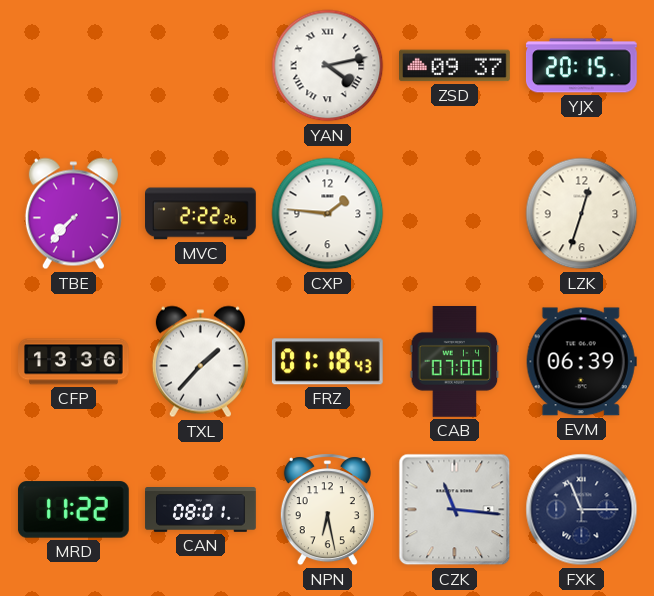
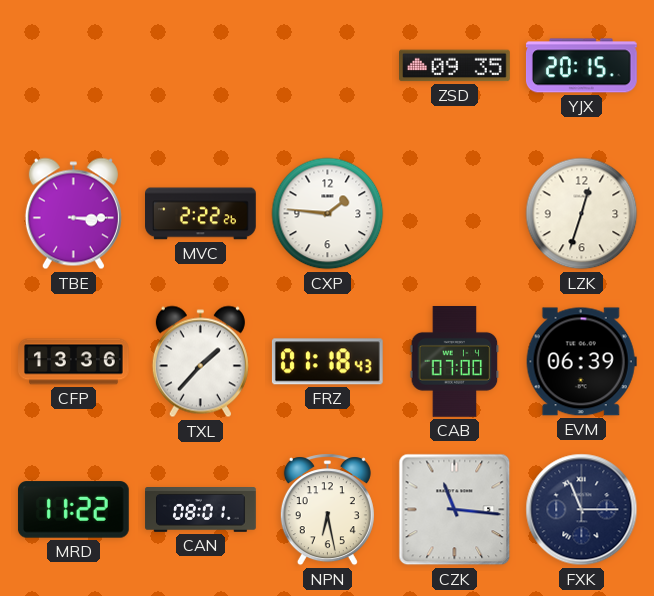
YAN: 4:13 -> none (328, 66)
ZSD: 09:37 -> 09:35 (455, 66)
TBE: 7:37 -> 3:15 (73, 214)
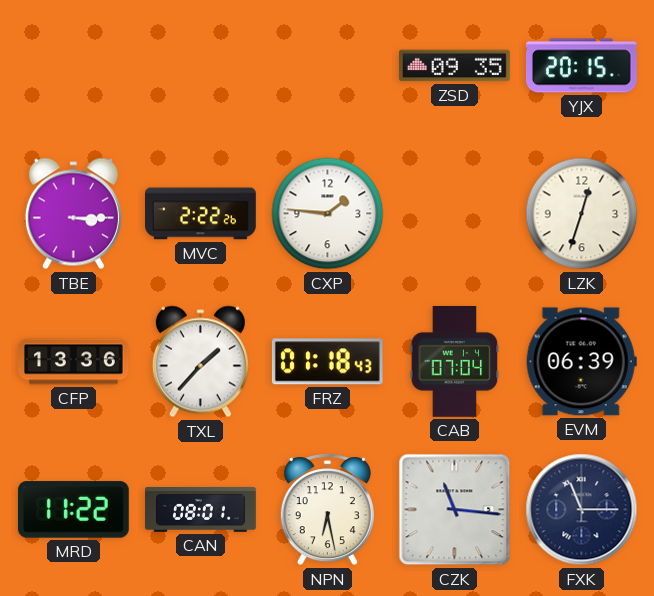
CAB: 07:00 -> 07:04 (455, 362)
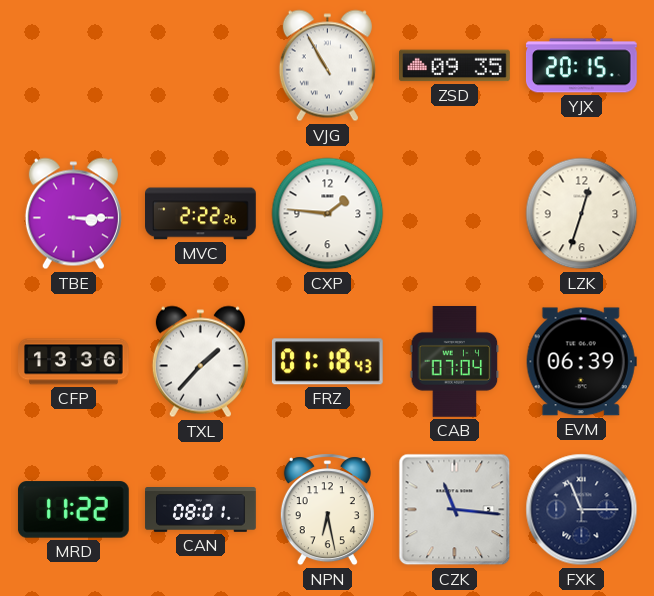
VJG: none -> 10:55 (327, 66)
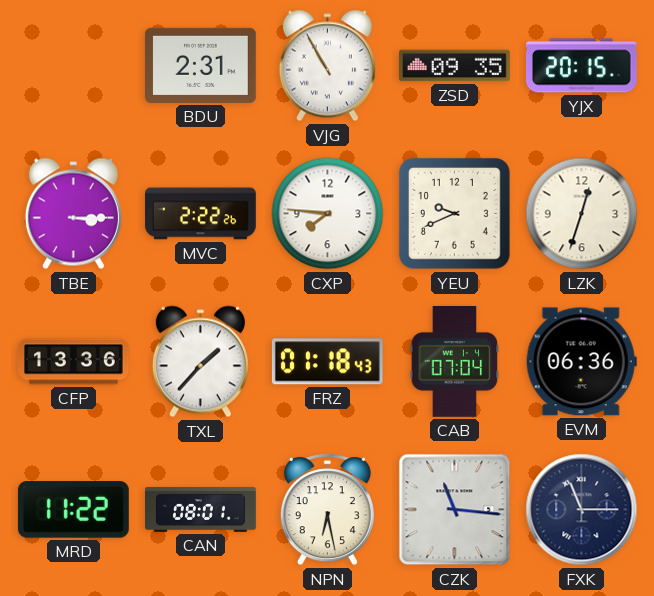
BDU: none -> 2:31 (201, 65)
CXP: 1:46 -> 7:46 (328, 214)
YEU: none -> 9:41 (454, 213)
EVM: 06:39 -> 06:36 (581, 362)
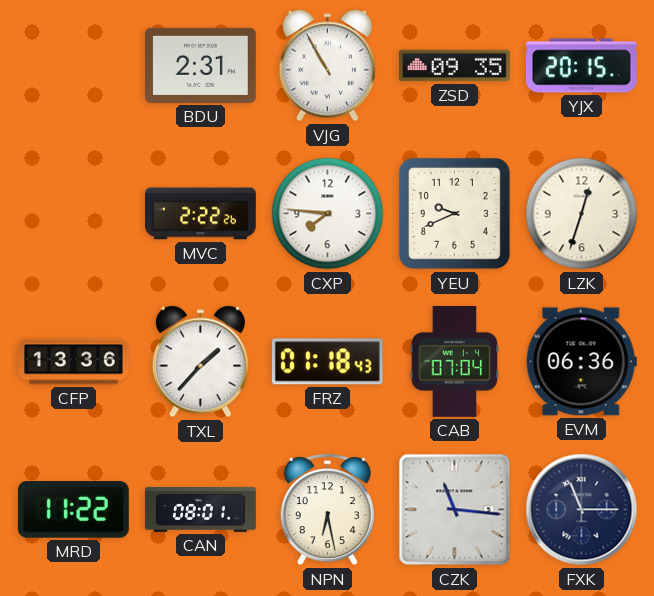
TBE: 3:15 -> none (73, 214)
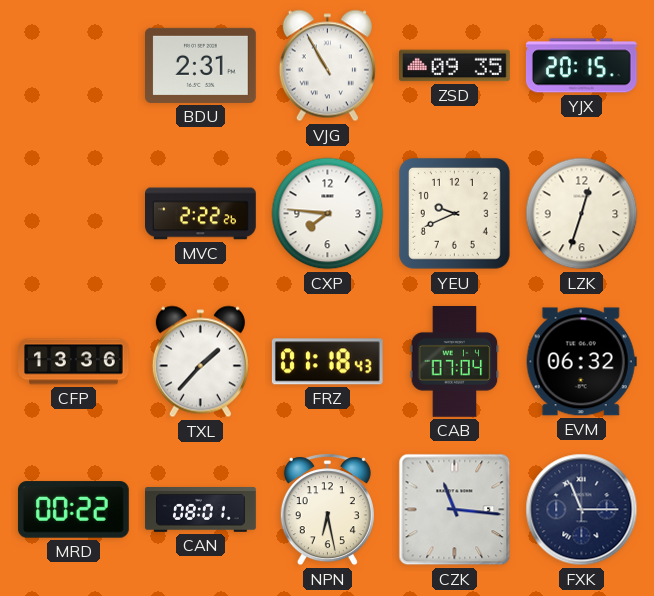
EVM: 06:36 -> 06:32 (581, 362)
MRD: 11:22 -> 00:22 (73, 510)
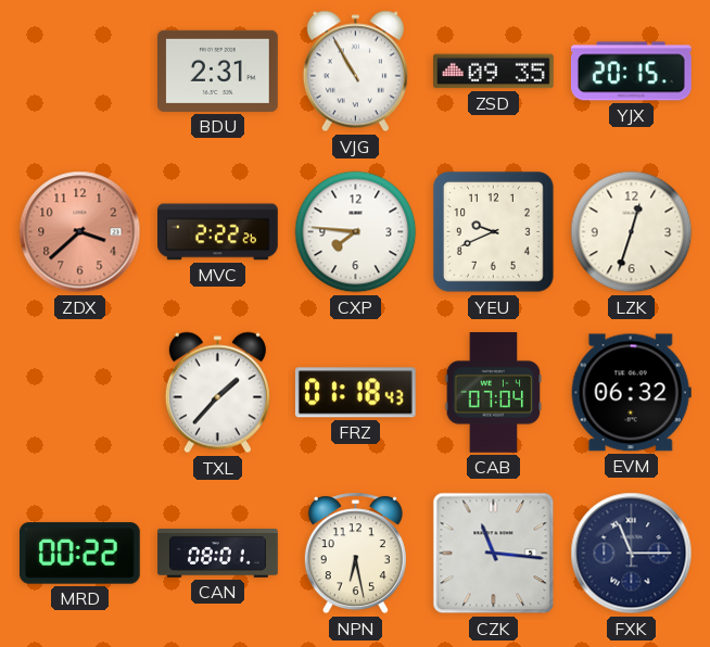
ZDX: none -> 3:38 (80, 232)
CFP: 13:36 -> none (74, 362)
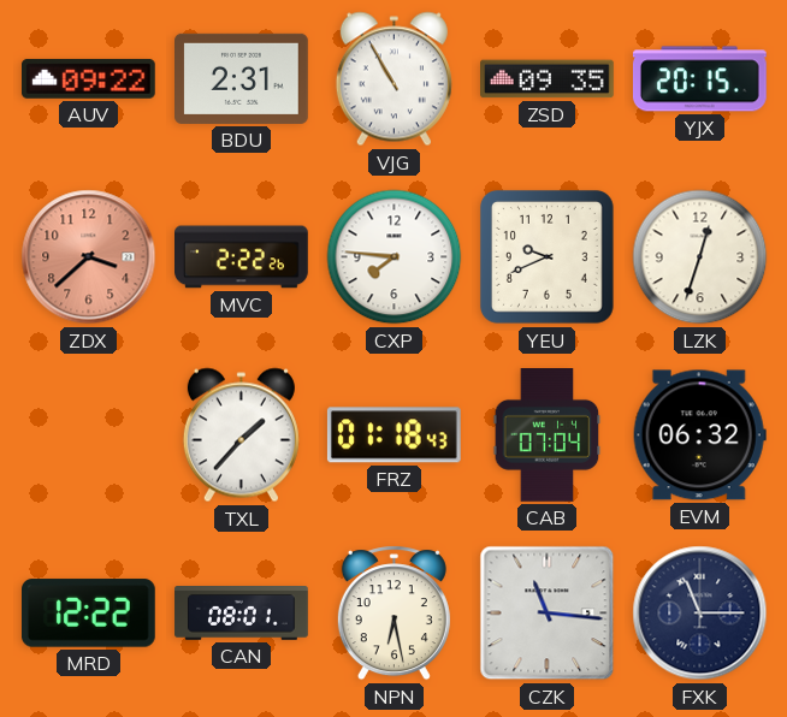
AUV: none -> 09:22 (88, 78)
MRD: 00:22 -> 12:22 (88, 614)
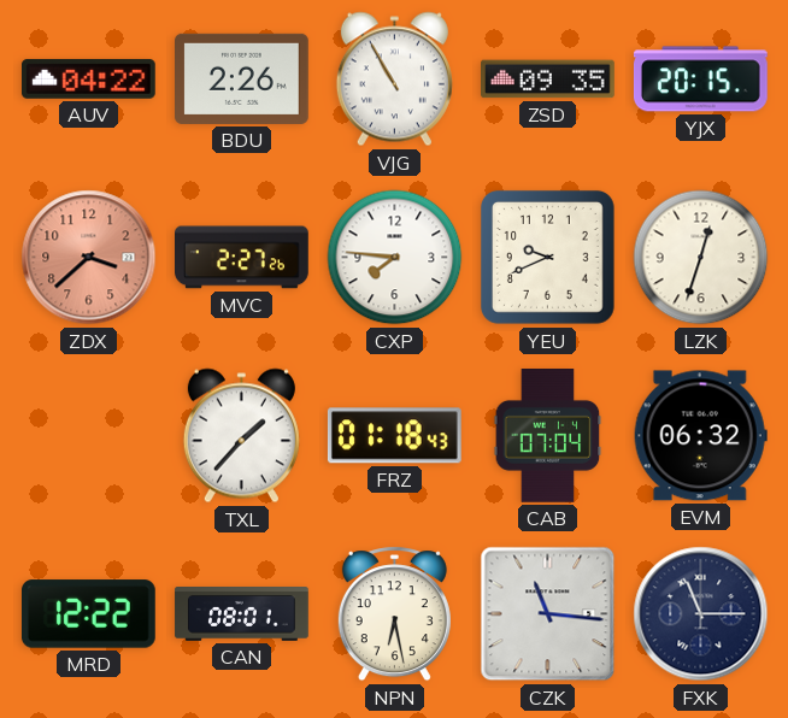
AUV: 09:22 -> 04:22 (88, 78)
BDU: 2:31 -> 2:26 (242, 78)
MVC: 2:22 -> 2:27 (242, 258)
